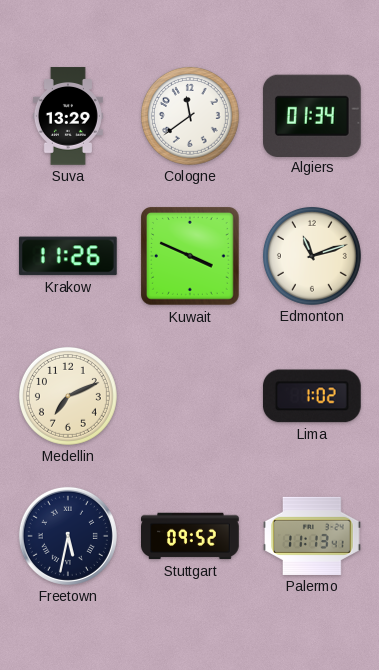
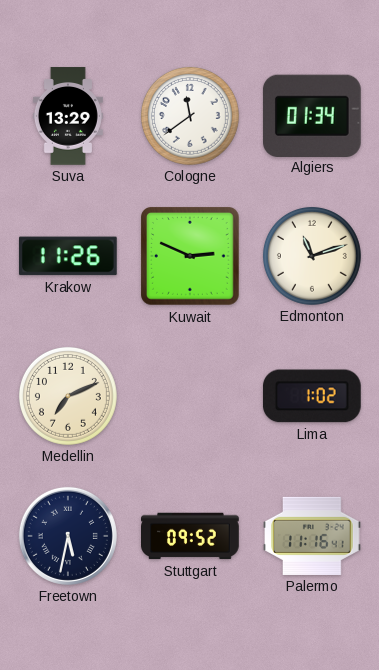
Kuwait: 3:49 -> 2:49 (191, 257)
Palermo: 11:13 -> 11:16 (312, 536)
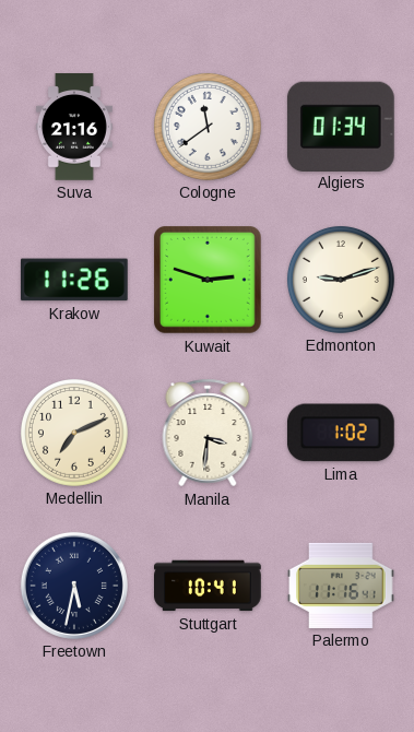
Suva: 13:29 -> 21:16 (74, 127)
Kuwait: 2:49 -> 2:48 (209, 281)
Edmonton: 11:12 -> 9:12 (341, 280)
Manila: none -> 3:31 (208, 433)
Stuttgart: 09:52 -> 10:41 (208, 586)
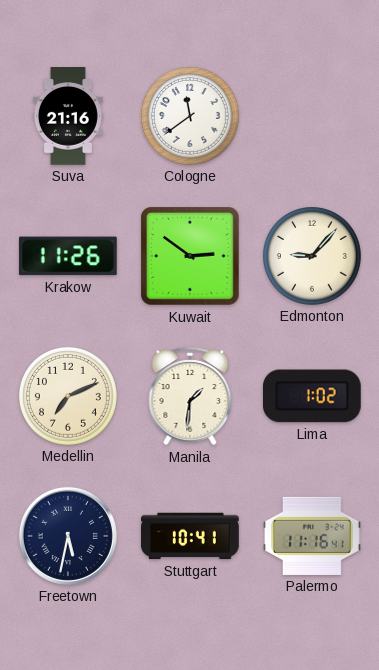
Algiers: 01:34 -> none (341, 126)
Kuwait: 2:48 -> 2:51 (191, 257)
Edmonton: 9:12 -> 9:07 (312, 256)
Manila: 3:31 -> 1:31 (190, 396)
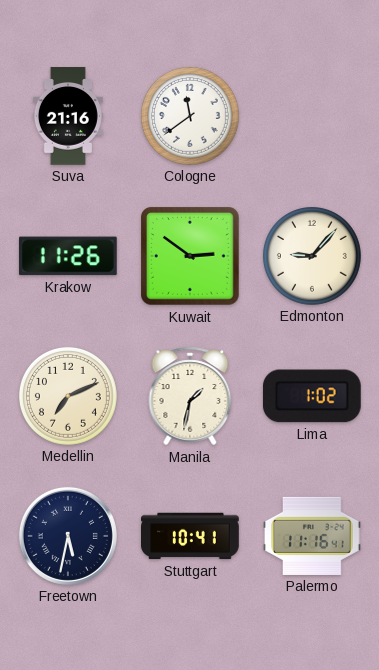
Manila: 1:31 -> 1:32 (190, 396)
